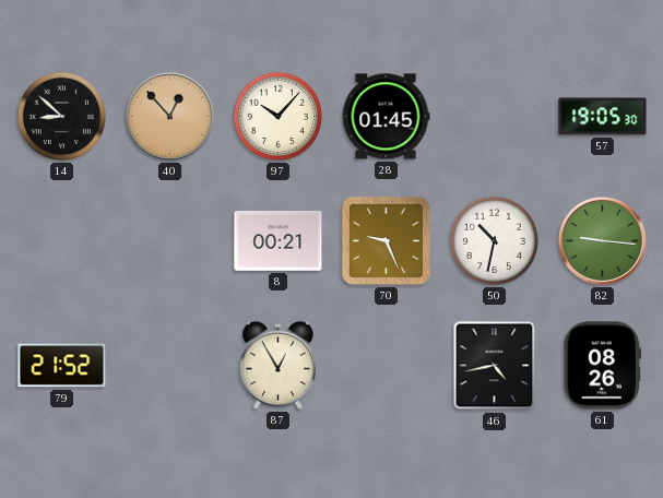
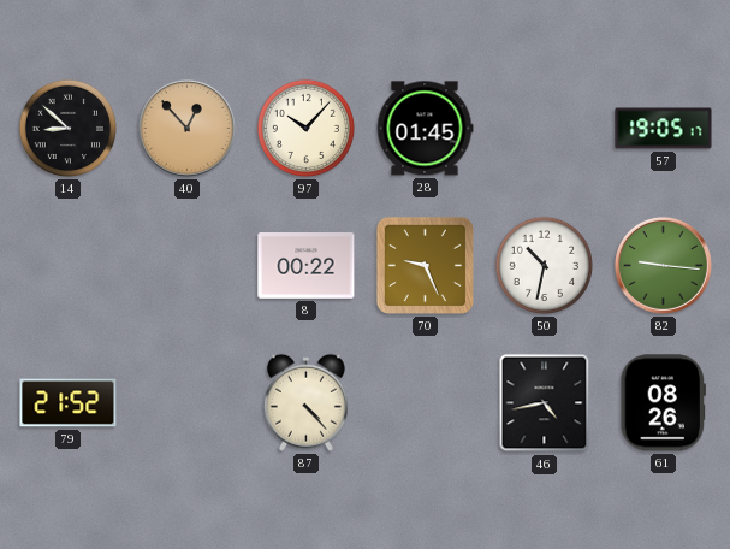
57: 19:05:30 -> 19:05:17 (664, 129)
8: 00:21 -> 00:22 (307, 266)
87: 12:55 -> 4:23 (305, 402)
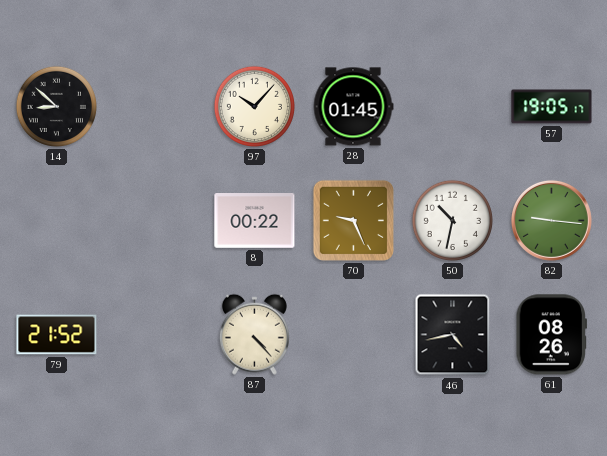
40: 12:53 -> none (186, 128)
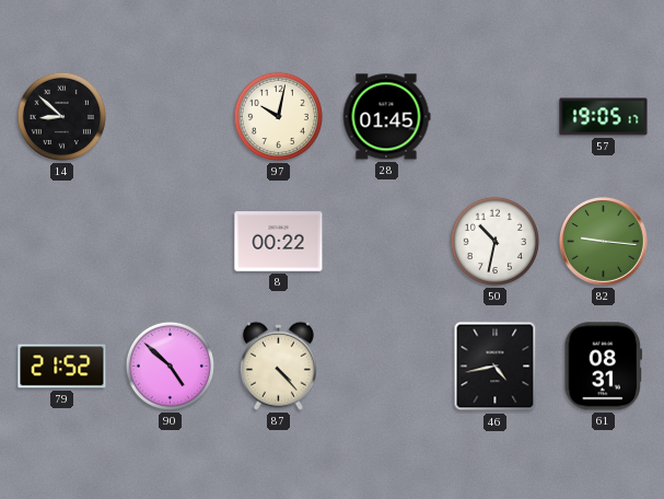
97: 10:07 -> 10:02 (278, 116)
70: 9:26 -> none (353, 220)
90: none -> 4:52 (170, 365)
61: 08:26 -> 08:31 (604, 367)
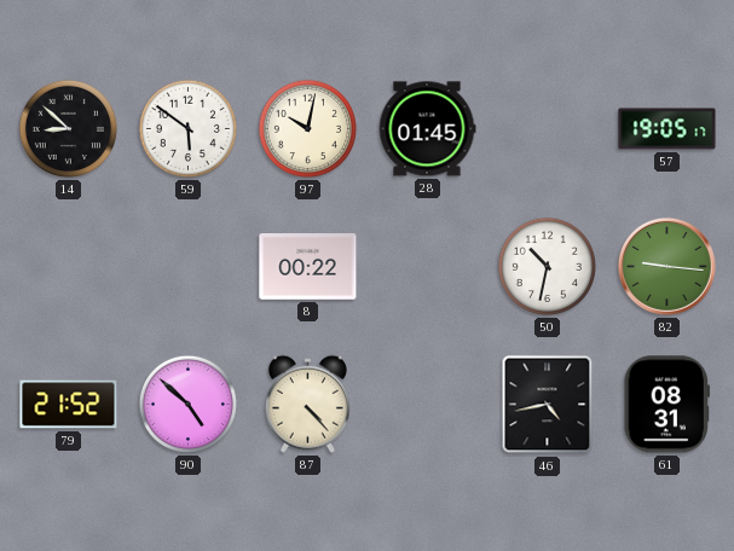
59: none -> 5:51 (187, 128)
